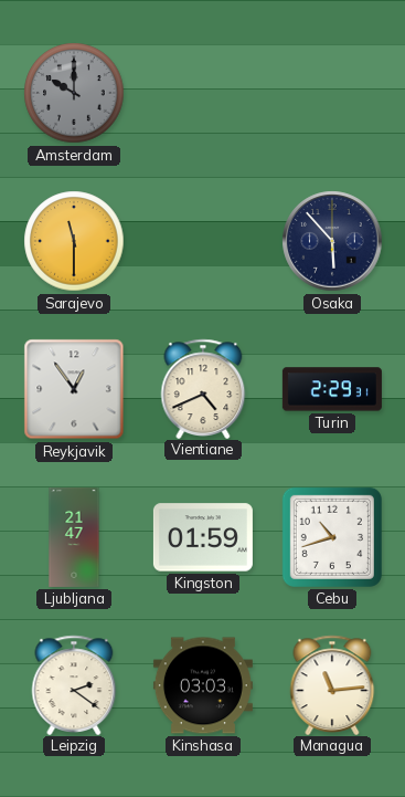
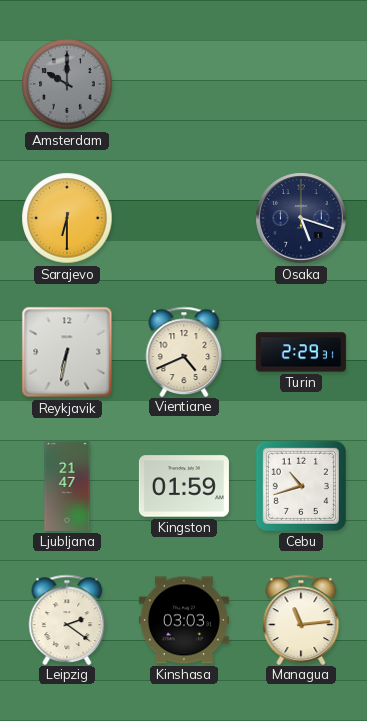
Sarajevo: 11:30 -> 6:30 (67, 218)
Osaka: 5:53 -> 5:18 (301, 218)
Reykjavik: 12:54 -> 6:32 (67, 352)
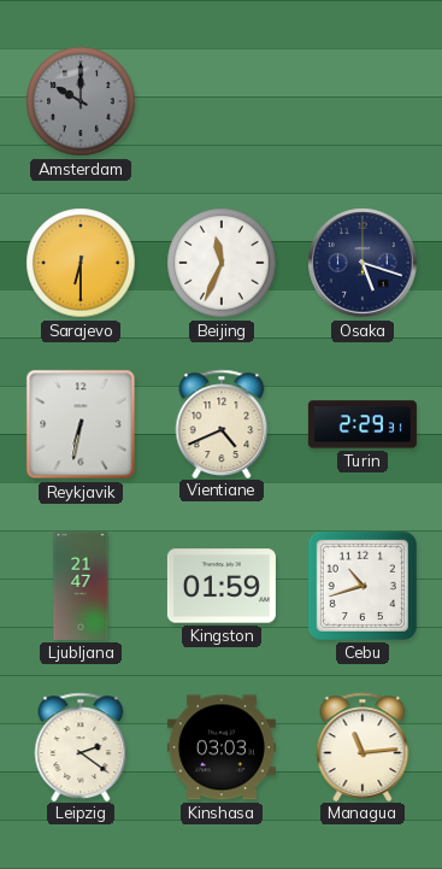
Beijing: none -> 11:34 (222, 263)
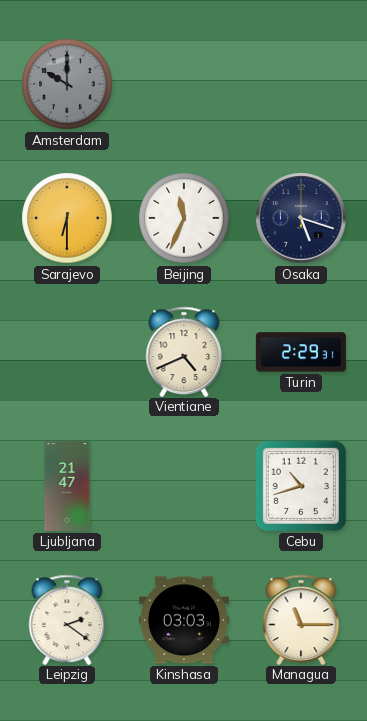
Reykjavik: 6:32 -> none (81, 424)
Kingston: 01:59 -> none (222, 586)
Managua: 11:14 -> 11:15 (301, 619)
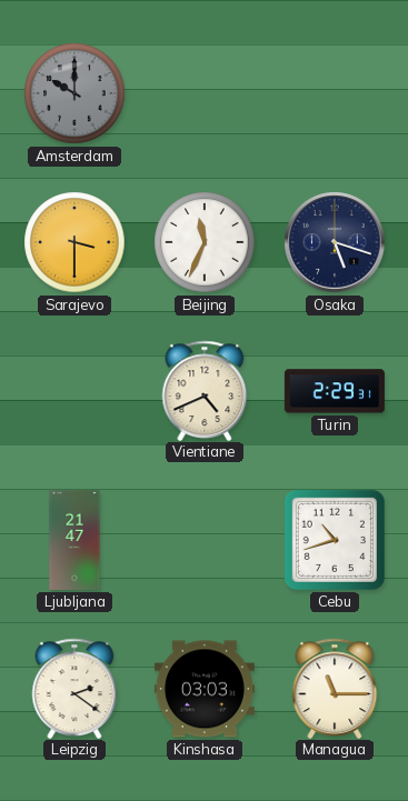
Sarajevo: 6:30 -> 3:30 (74, 242)
